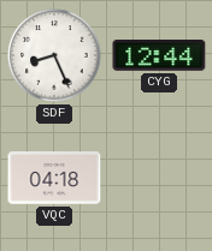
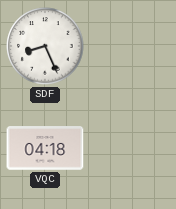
CYG: 12:44 -> none (159, 56)
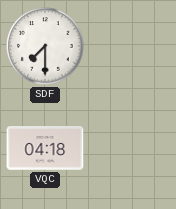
SDF: 8:26 -> 7:30 (45, 46)
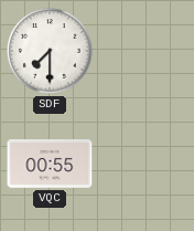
VQC: 04:18 -> 00:55 (50, 164)
